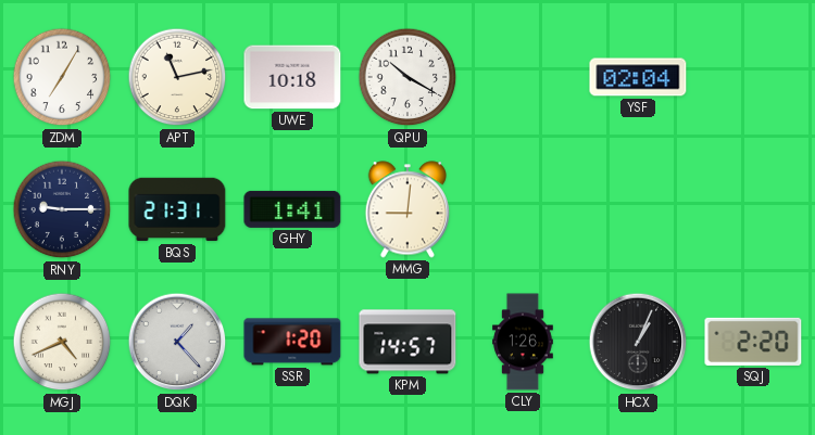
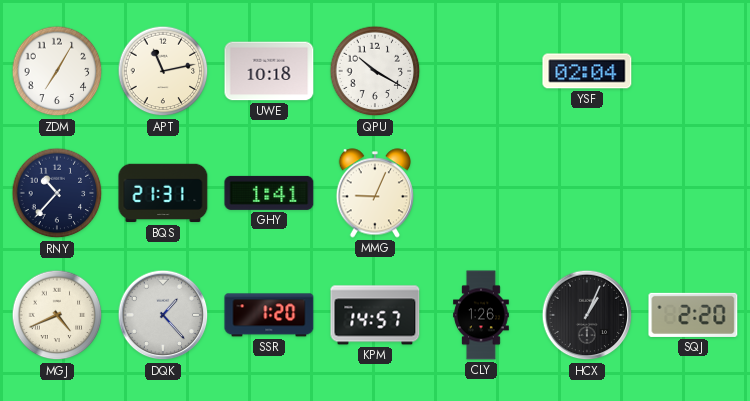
RNY: 9:15 -> 10:37 (57, 193)
MMG: 9:01 -> 9:04 (374, 193)
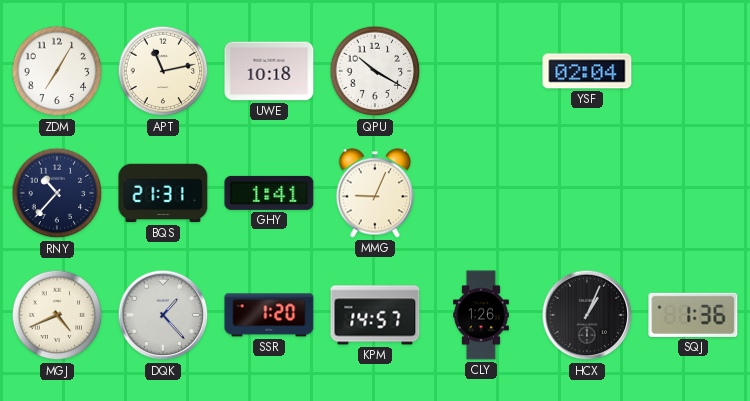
SQJ: 2:20 -> 1:36 (693, 315)
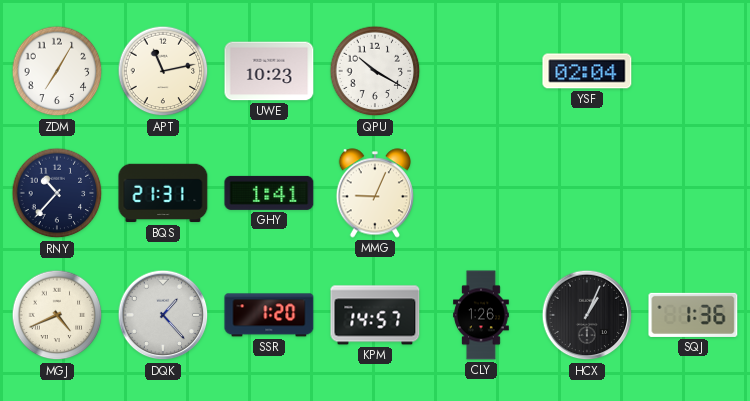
UWE: 10:18 -> 10:23 (269, 71)
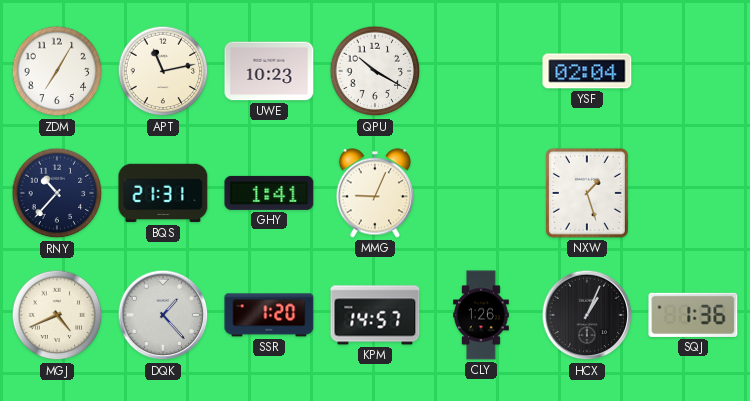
NXW: none -> 1:27 (587, 193)
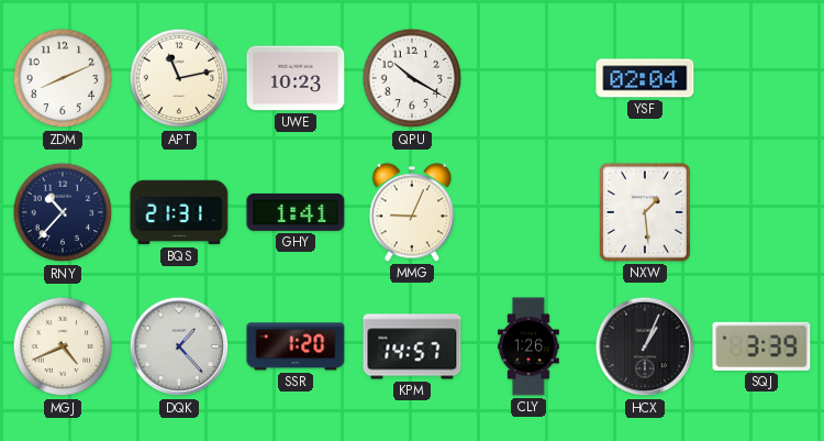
ZDM: 7:05 -> 8:11 (63, 78)
NXW: 1:27 -> 1:29 (645, 212)
SQJ: 1:36 -> 3:39 (761, 346)
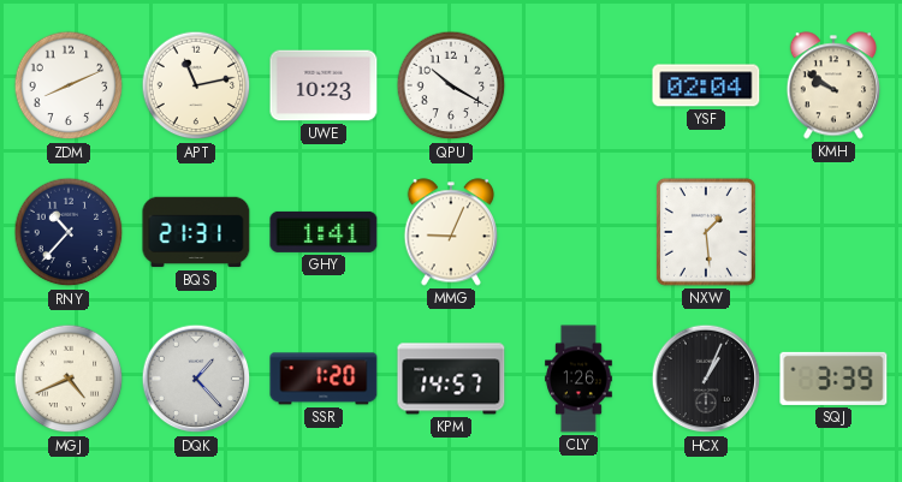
KMH: none -> 9:51 (832, 85)
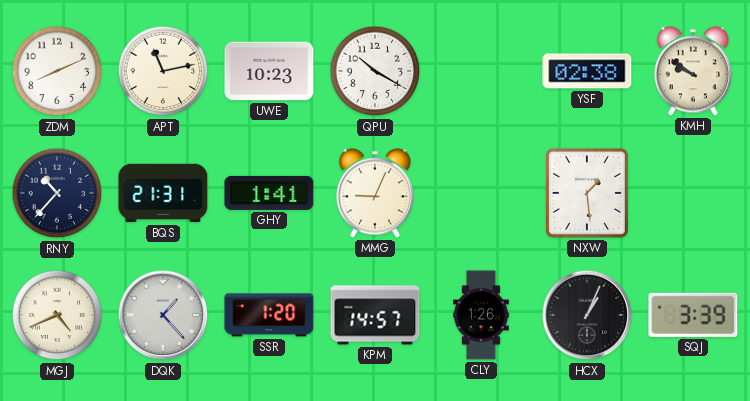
YSF: 02:04 -> 02:38 (587, 71)
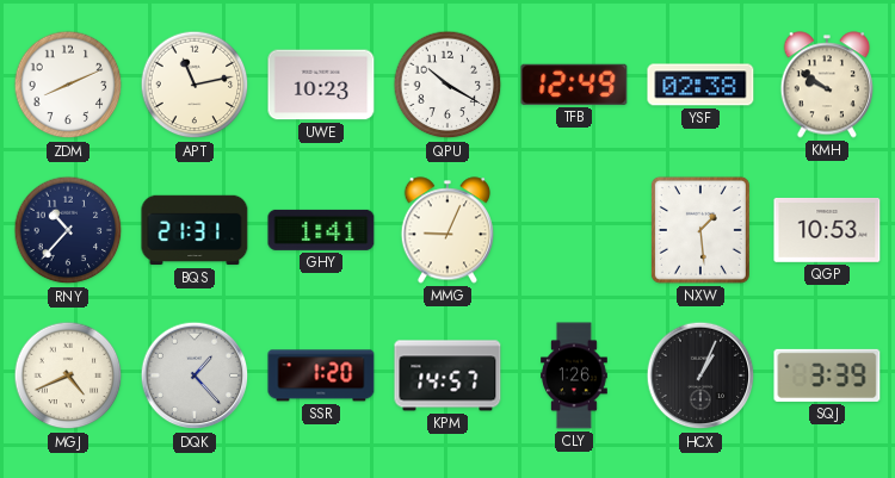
TFB: none -> 12:49 (574, 85)
QGP: none -> 10:53 (827, 230)
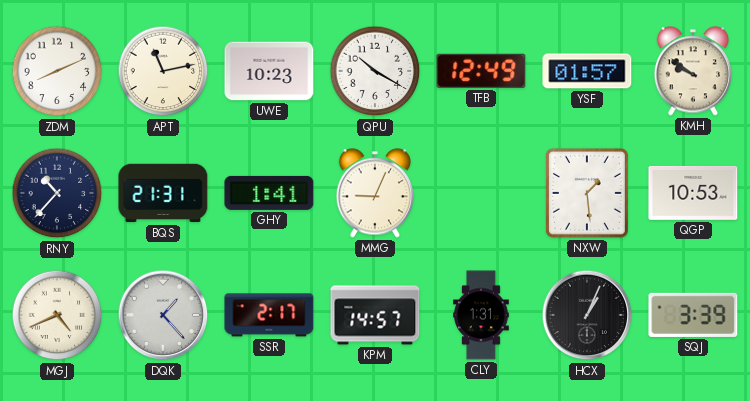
YSF: 02:38 -> 01:57 (587, 71)
SSR: 1:20 -> 2:17 (269, 315)
CLY: 1:26 -> 1:31 (481, 315)
